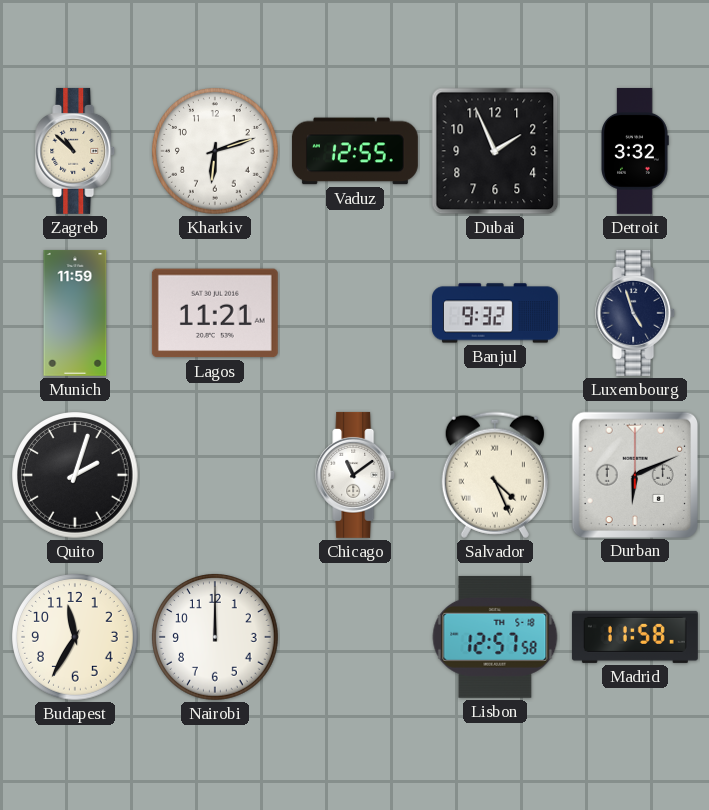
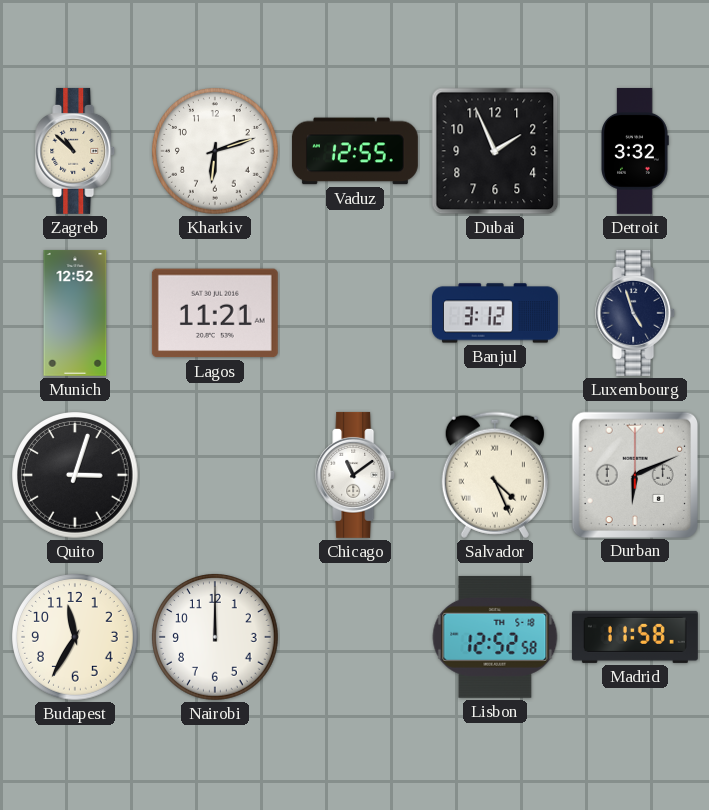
Munich: 11:59 -> 12:52 (75, 313)
Banjul: 9:32 -> 3:12 (495, 313)
Quito: 2:03 -> 3:03 (75, 475)
Lisbon: 12:57 -> 12:52 (495, 637)
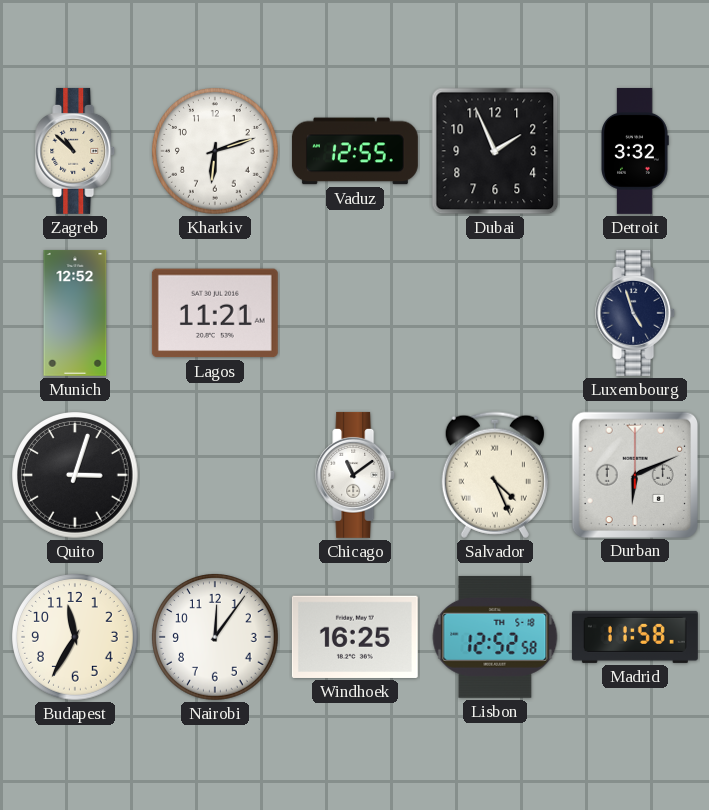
Banjul: 3:12 -> none (495, 313)
Nairobi: 12:00 -> 12:06 (215, 637)
Windhoek: none -> 16:25 (355, 637)
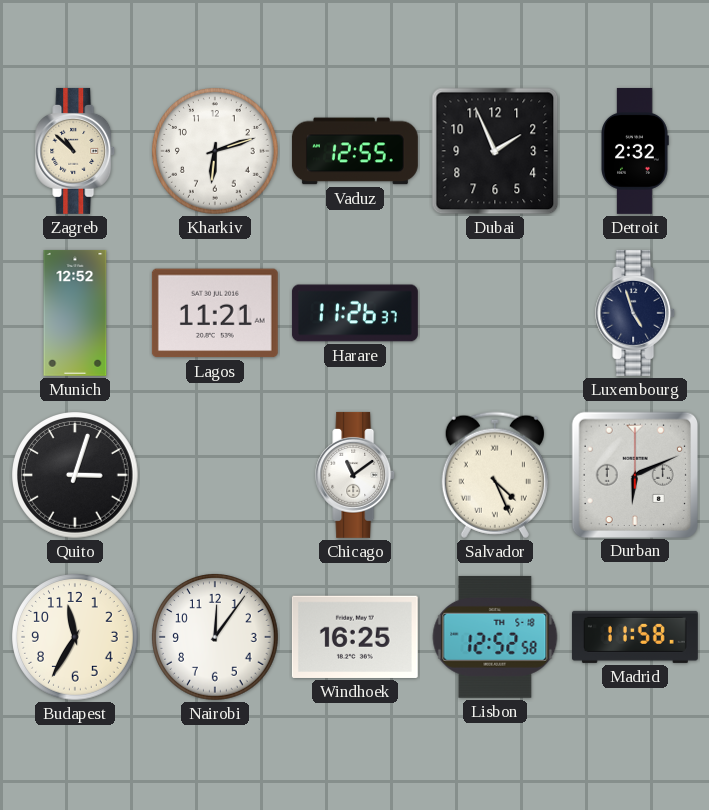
Detroit: 3:32 -> 2:32 (635, 151)
Harare: none -> 11:26 (355, 313)
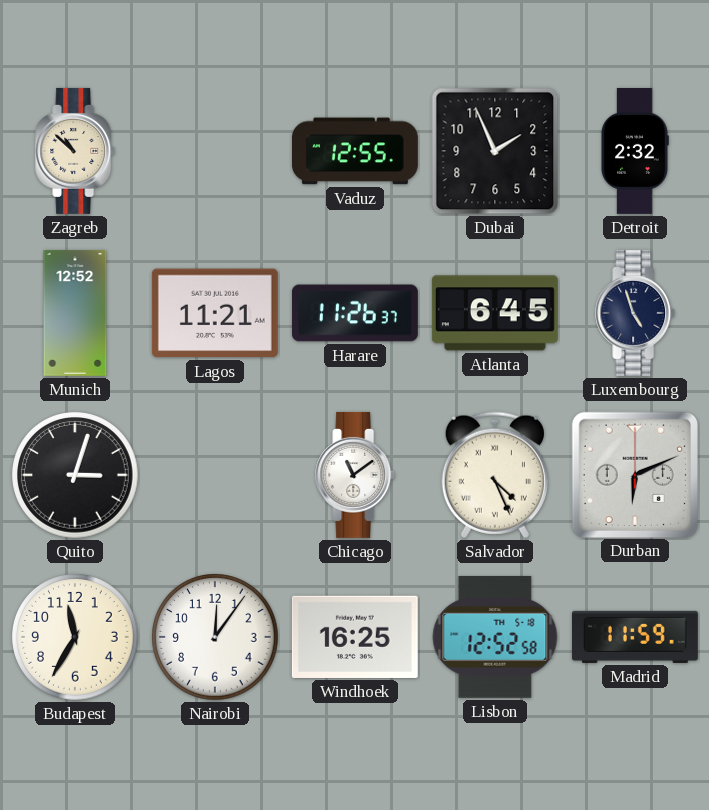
Kharkiv: 6:12 -> none (215, 151)
Atlanta: none -> 6:45 (495, 313)
Madrid: 11:58 -> 11:59 (635, 637)
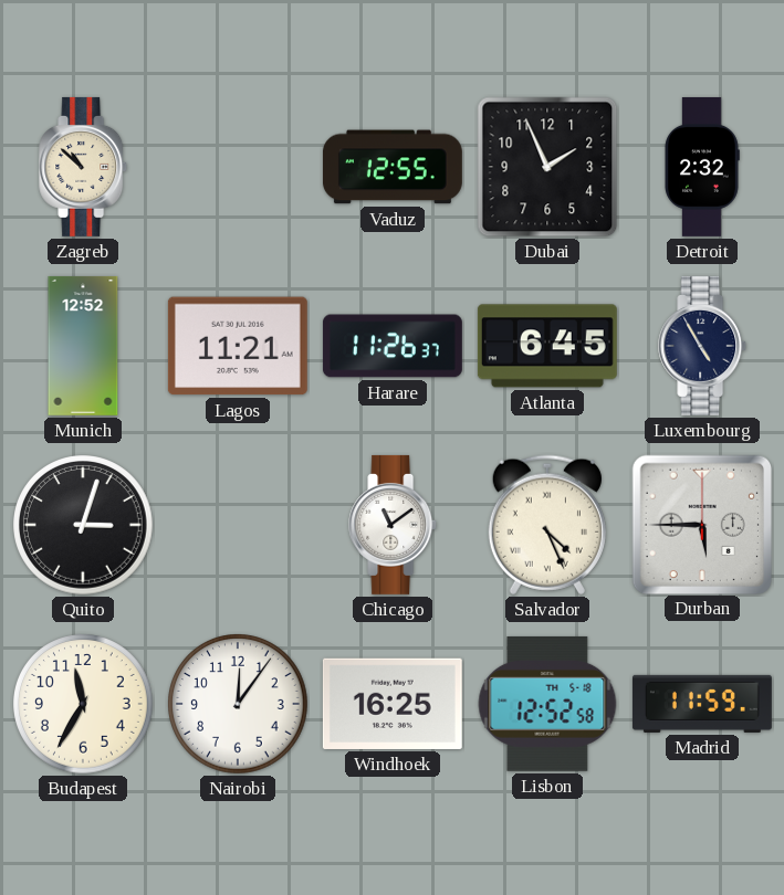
Luxembourg: 4:57 -> 4:55 (703, 346)
Durban: 6:11 -> 5:45 (701, 524)
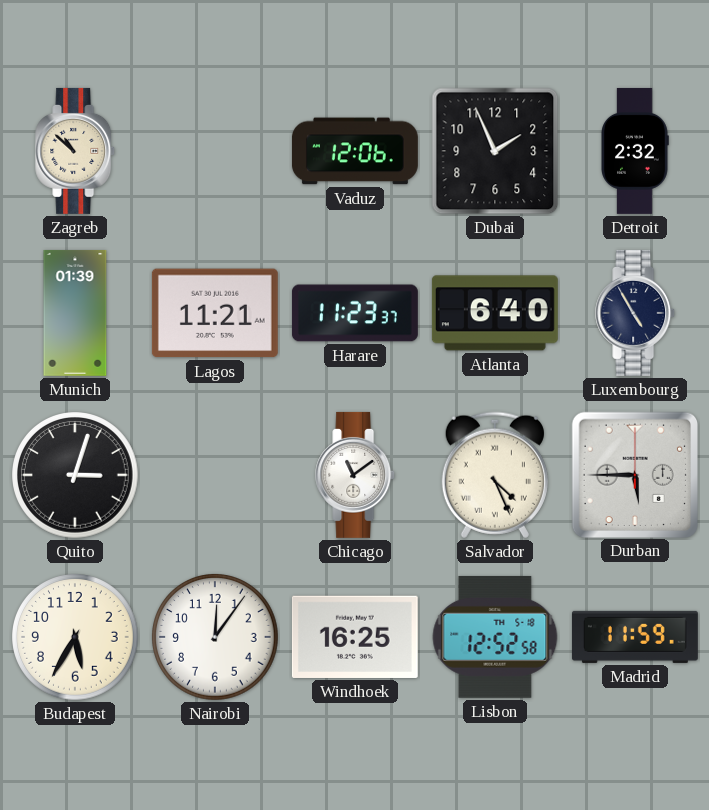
Vaduz: 12:55 -> 12:06 (355, 151)
Munich: 12:52 -> 01:39 (75, 313)
Harare: 11:26 -> 11:23 (355, 313)
Atlanta: 6:45 -> 6:40 (495, 313)
Budapest: 11:35 -> 5:35 (75, 637)
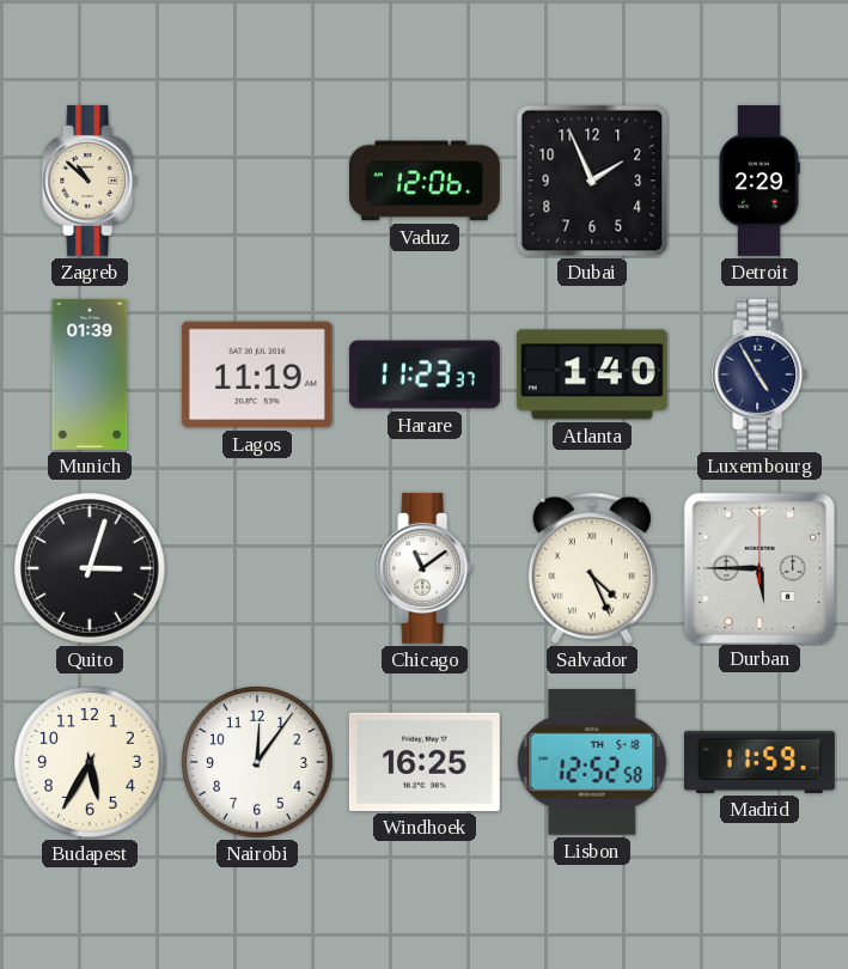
Detroit: 2:32 -> 2:29 (759, 181)
Lagos: 11:21 -> 11:19 (257, 374)
Atlanta: 6:40 -> 1:40 (592, 374)
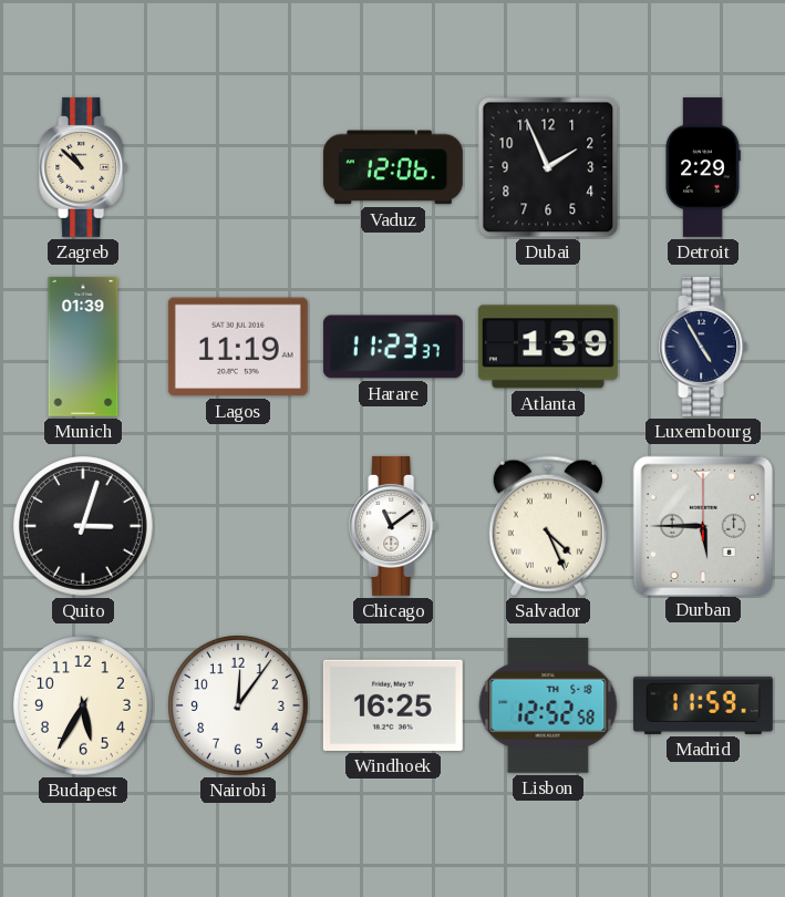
Atlanta: 1:40 -> 1:39 (548, 347)
